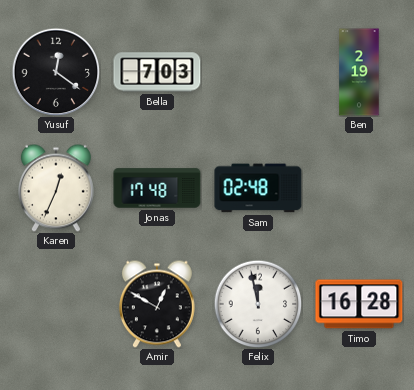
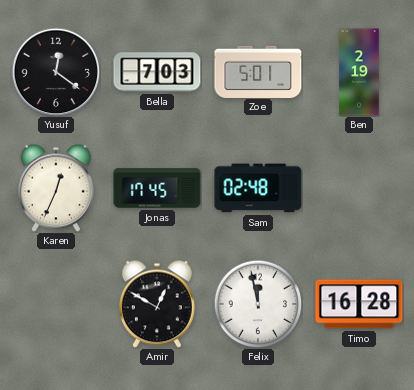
Zoe: none -> 5:01 (258, 71)
Jonas: 17:48 -> 17:45 (157, 188)
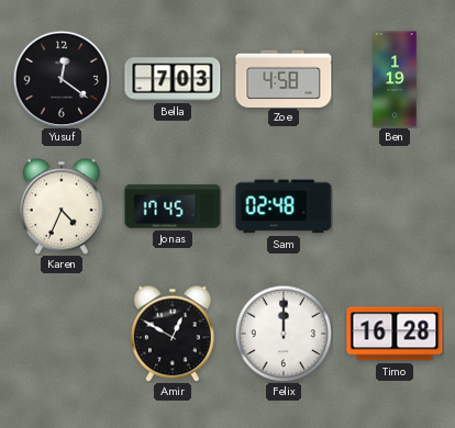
Zoe: 5:01 -> 4:58 (284, 78)
Ben: 2:19 -> 1:19 (395, 79)
Karen: 12:34 -> 4:34 (62, 206)
Felix: 11:58 -> 12:00 (284, 334)
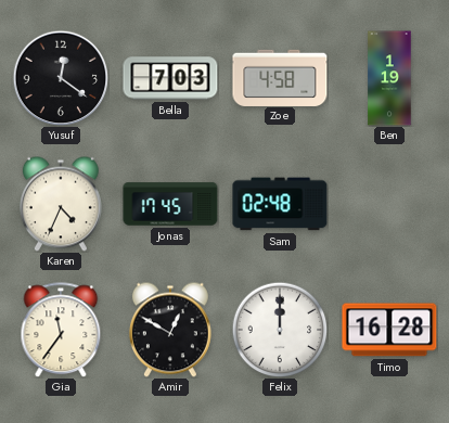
Gia: none -> 11:36 (61, 330)
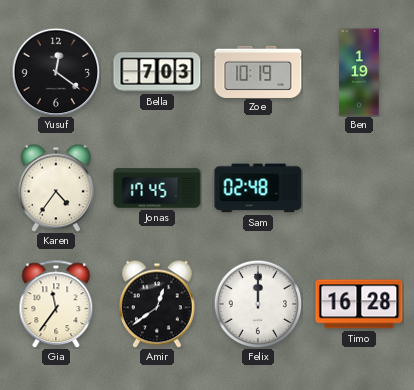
Zoe: 4:58 -> 10:19 (258, 71)
Karen: 4:34 -> 4:36 (56, 188)
Amir: 12:50 -> 12:39 (157, 304)
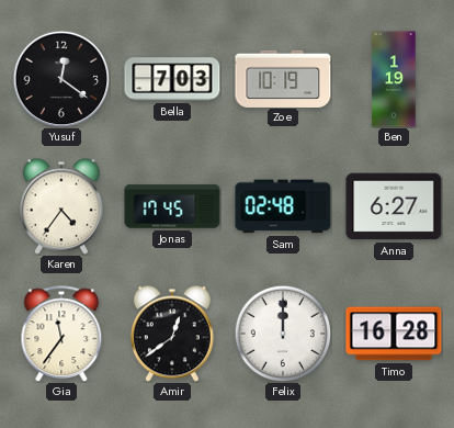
Anna: none -> 6:27 (394, 206)
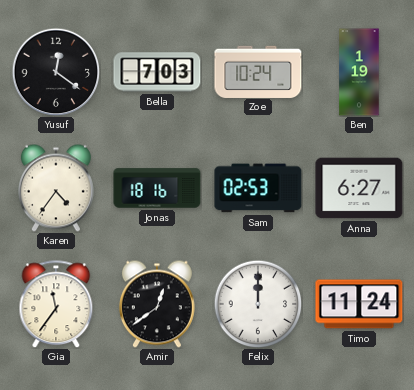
Zoe: 10:19 -> 10:24 (258, 71)
Jonas: 17:45 -> 18:16 (157, 188)
Sam: 02:48 -> 02:53 (258, 188)
Timo: 16:28 -> 11:24 (359, 304)
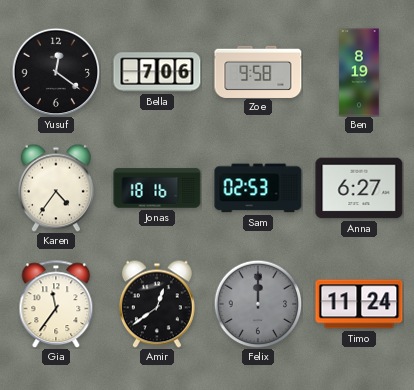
Bella: 7:03 -> 7:06 (157, 72)
Zoe: 10:24 -> 9:58 (258, 71)
Ben: 1:19 -> 8:19 (359, 72)
Felix dial: white -> grey (258, 304)
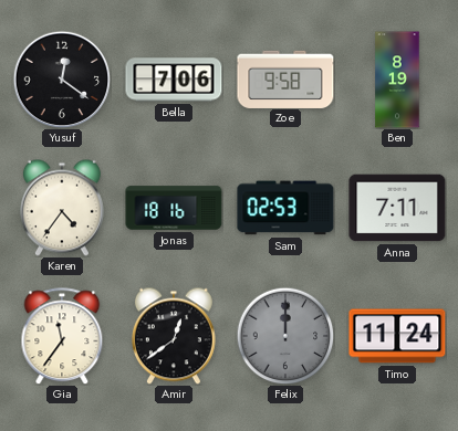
Anna: 6:27 -> 7:11 (397, 208)
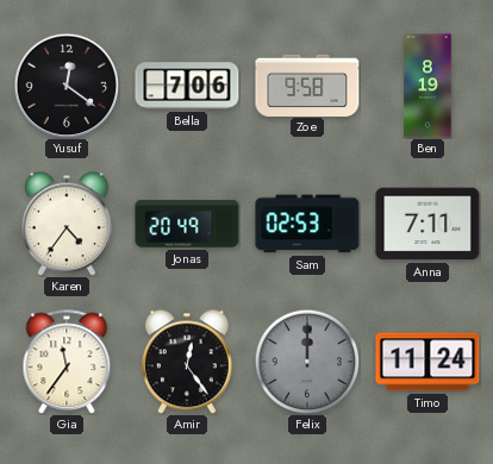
Jonas: 18:16 -> 20:49 (187, 224)
Amir: 12:39 -> 12:24 (187, 362)
